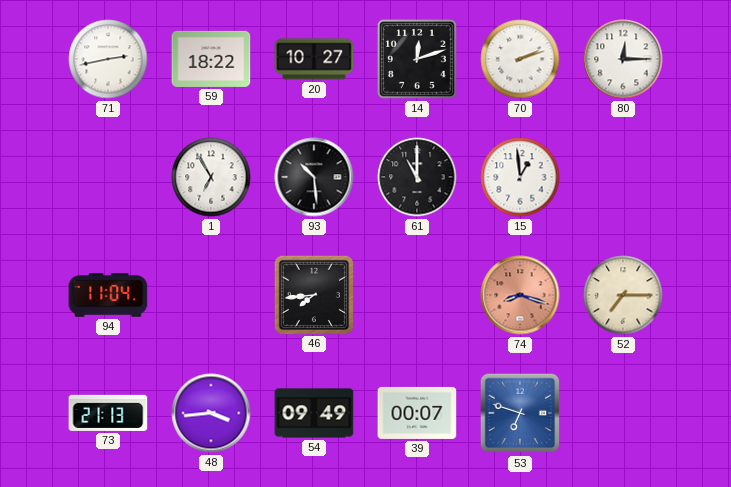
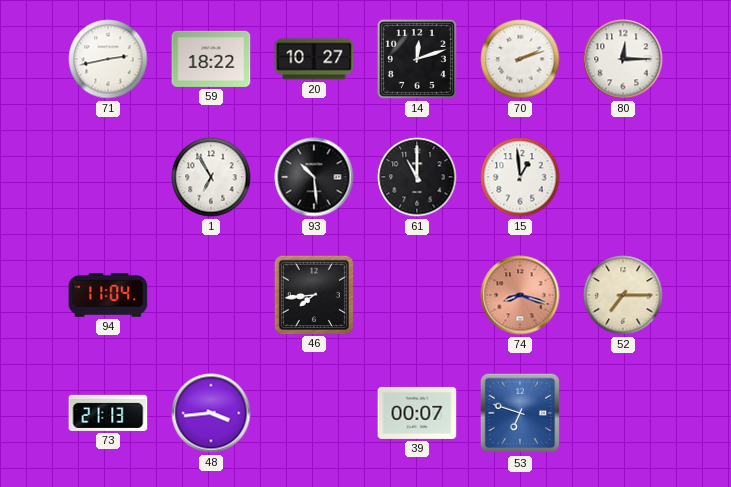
54: 09:49 -> none (314, 413)
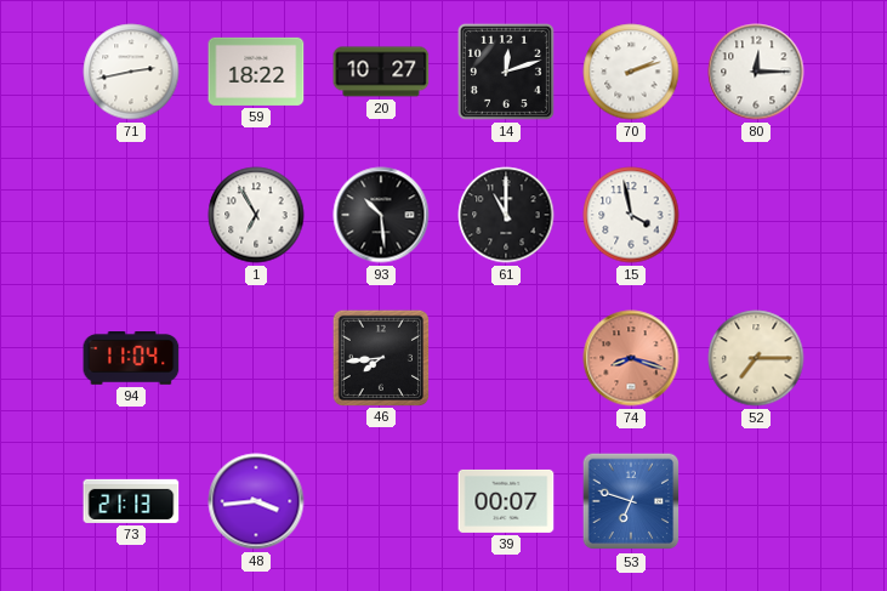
15: 12:59 -> 3:58 (631, 215)
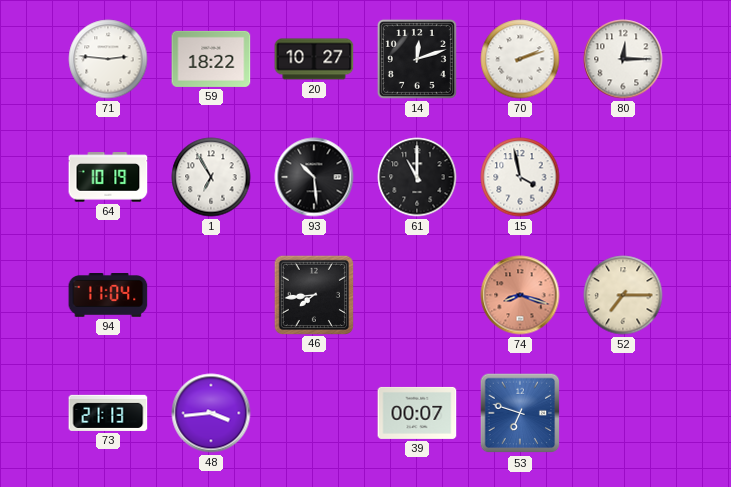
71: 2:43 -> 2:46 (108, 59)
64: none -> 10:19 (108, 177)
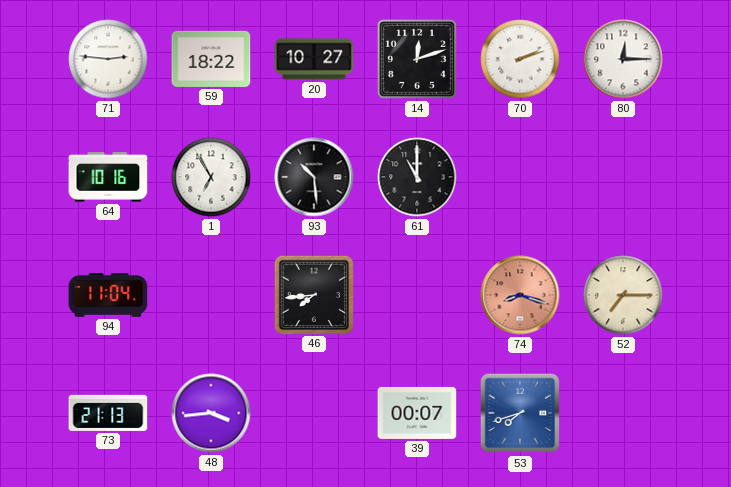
64: 10:19 -> 10:16 (108, 177)
15: 3:58 -> none (520, 177)
53: 6:48 -> 7:42 (520, 413)
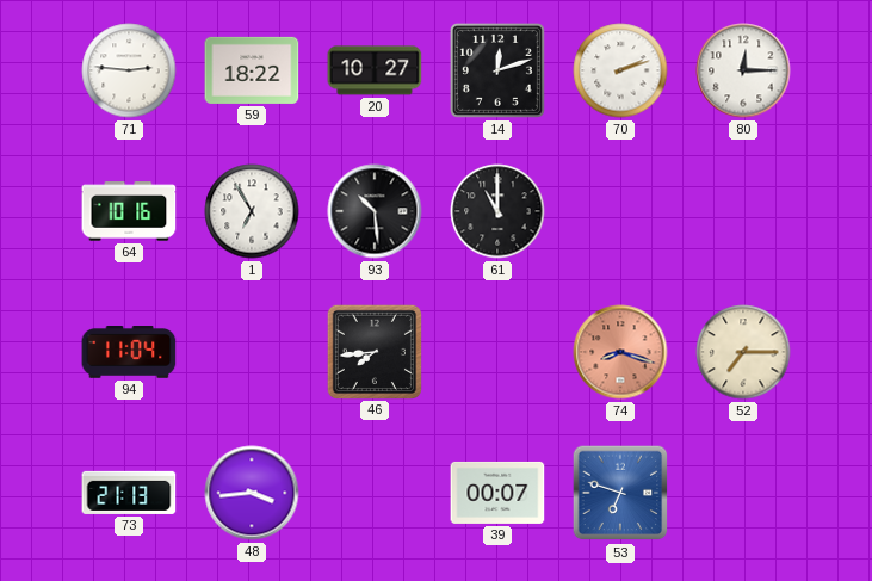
53: 7:42 -> 6:48 (620, 493)
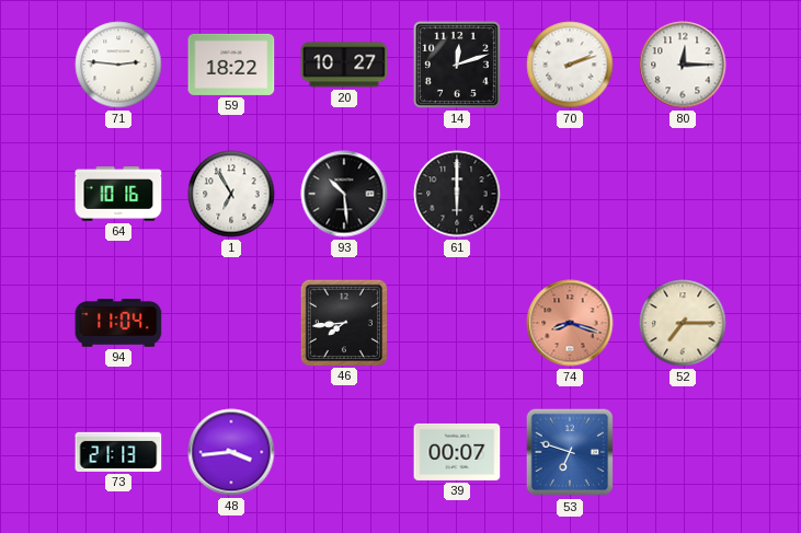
61: 11:00 -> 6:00 (457, 194)
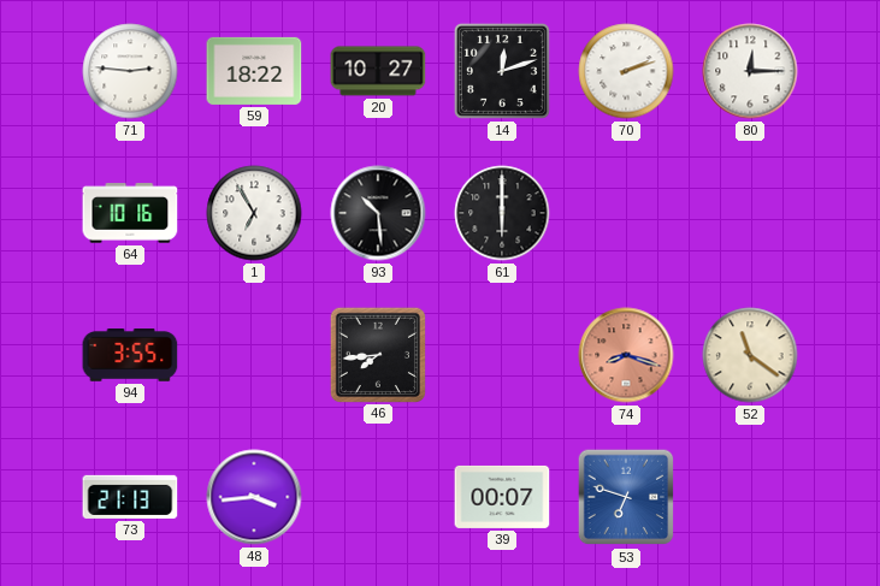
94: 11:04 -> 3:55 (130, 356)
52: 7:15 -> 11:21 (750, 355)
